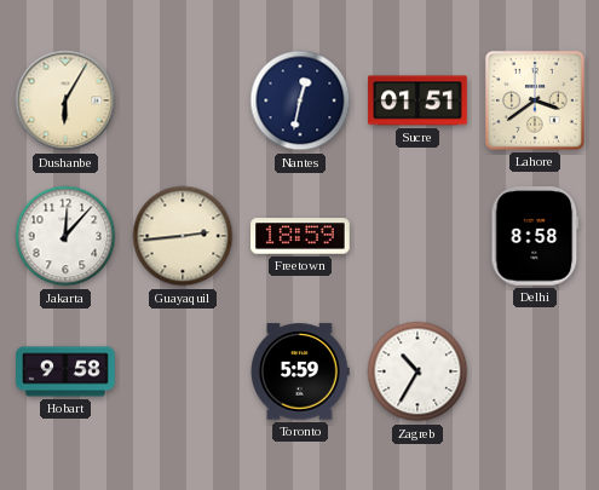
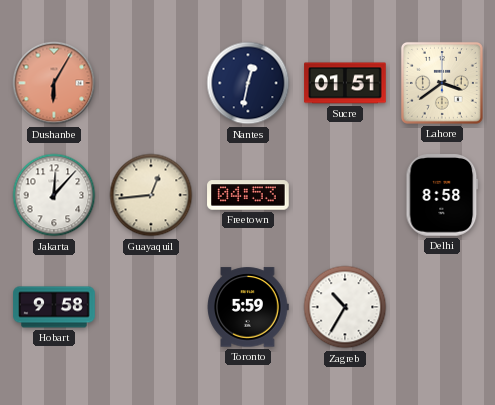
Dushanbe dial: cream -> salmon (54, 83)
Guayaquil: 2:44 -> 12:44 (151, 195)
Freetown: 18:59 -> 04:53 (248, 195)
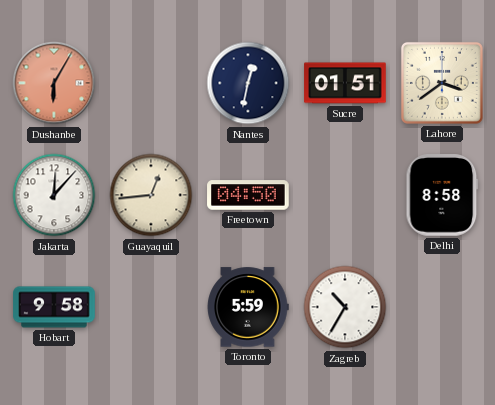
Freetown: 04:53 -> 04:50 (248, 195)
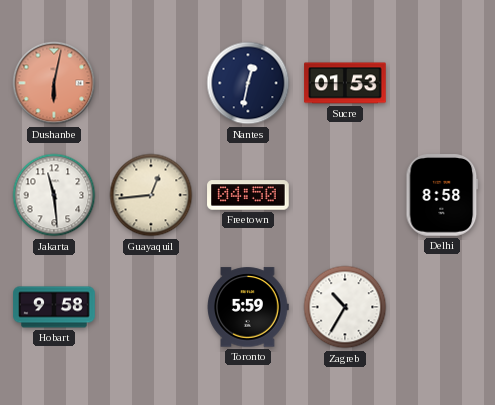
Dushanbe: 6:05 -> 6:02 (54, 83)
Sucre: 01:51 -> 01:53 (345, 83)
Lahore: 3:39 -> none (442, 83)
Jakarta: 12:07 -> 11:29 (54, 195)
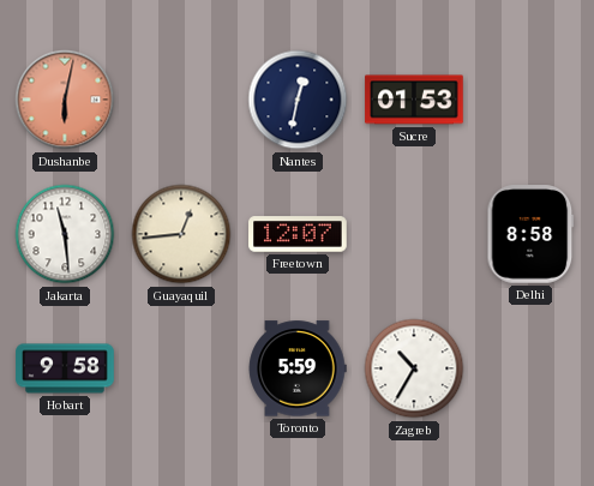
Freetown: 04:50 -> 12:07 (298, 234)
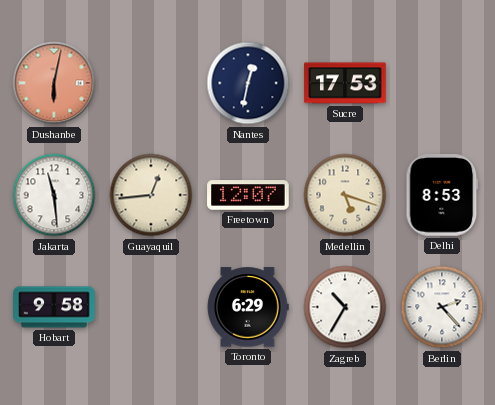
Sucre: 01:53 -> 17:53 (345, 83)
Medellin: none -> 5:18 (345, 195)
Delhi: 8:58 -> 8:53 (442, 195)
Toronto: 5:59 -> 6:29 (248, 307)
Berlin: none -> 2:23 (442, 307)
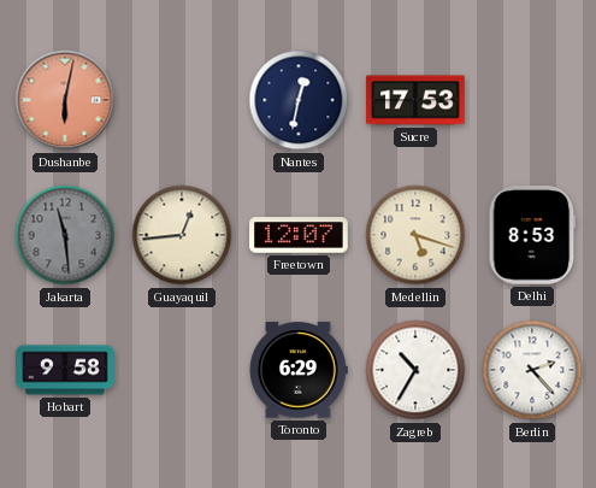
Jakarta dial: white -> grey (65, 235)
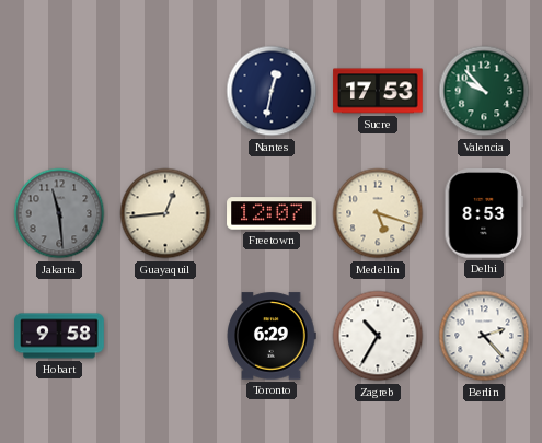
Dushanbe: 6:02 -> none (65, 100)
Valencia: none -> 9:53 (484, 91)
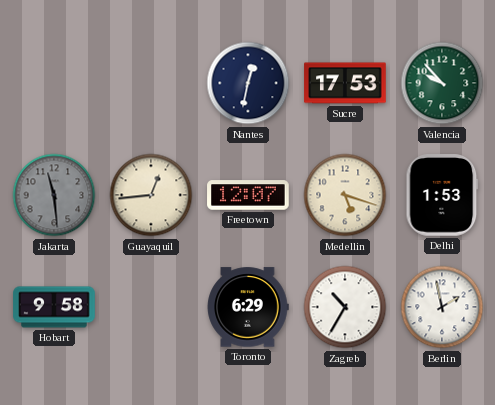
Delhi: 8:53 -> 1:53 (442, 195)
Berlin: 2:23 -> 1:58 (442, 307)
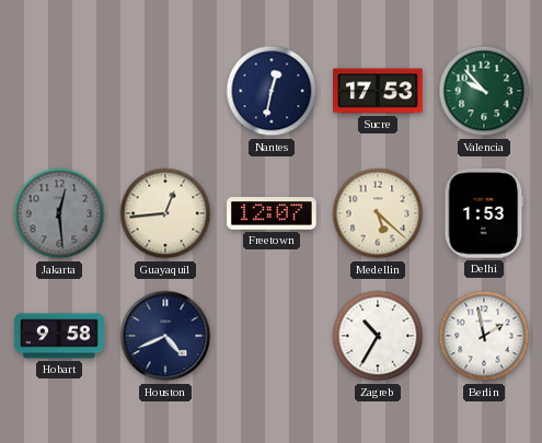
Jakarta: 11:29 -> 12:29 (59, 213)
Medellin: 5:18 -> 5:22 (378, 213)
Houston: none -> 4:41 (165, 336)
Toronto: 6:29 -> none (248, 307)
